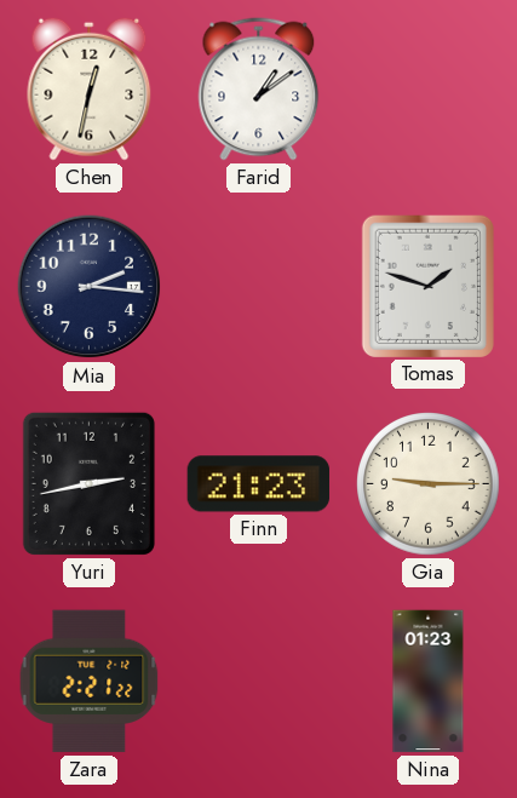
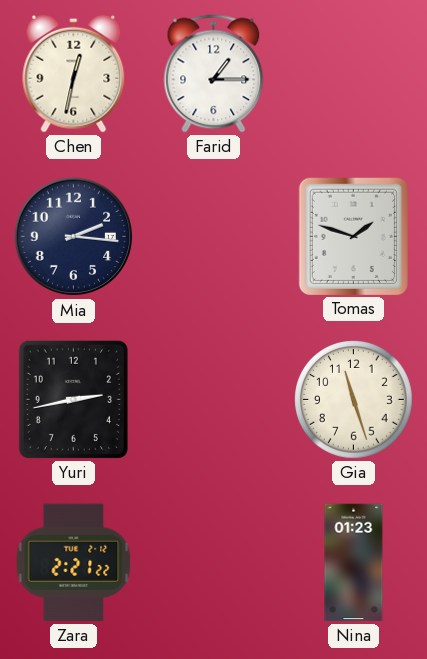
Farid: 1:09 -> 1:15 (214, 74)
Finn: 21:23 -> none (259, 484)
Gia: 9:15 -> 11:27 (354, 400)
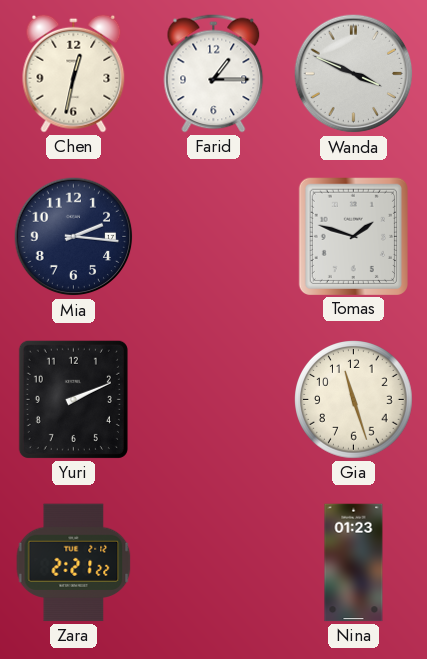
Wanda: none -> 3:49 (354, 74)
Yuri: 2:43 -> 2:11 (73, 399)
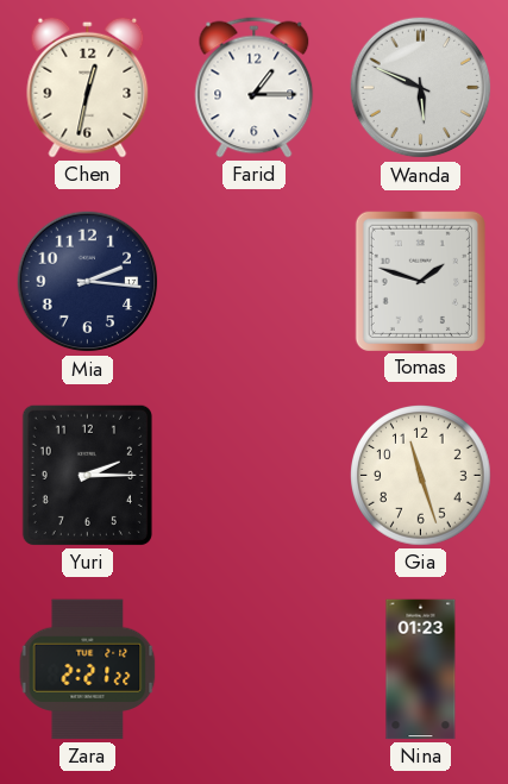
Wanda: 3:49 -> 5:49 (421, 88)
Yuri: 2:11 -> 2:15 (87, 475)
